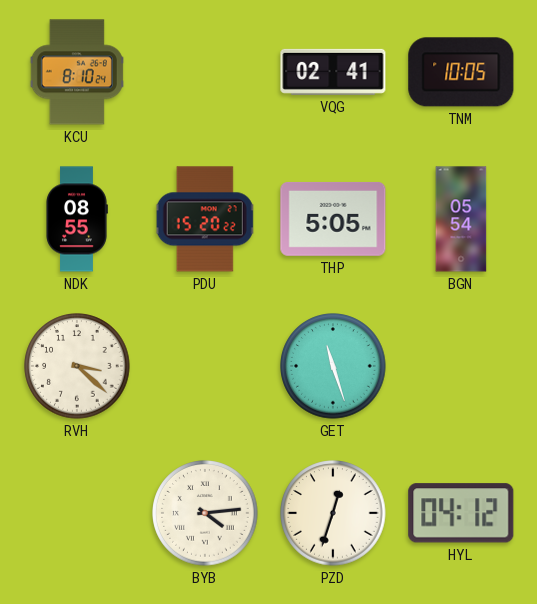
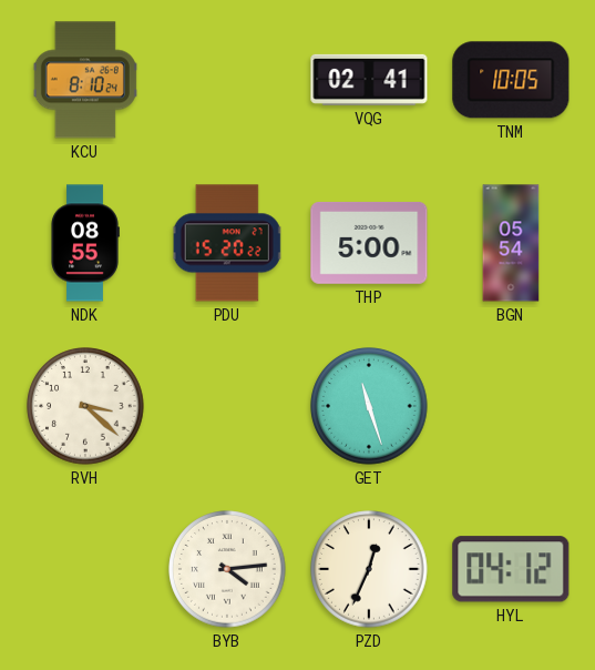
THP: 5:05 -> 5:00 (369, 243)
PZD: 12:33 -> 12:34 (369, 569)
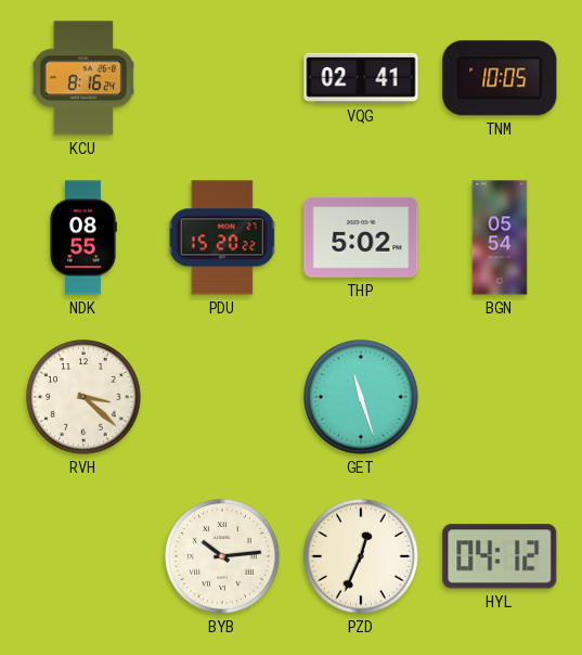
KCU: 8:10 -> 8:16 (83, 78)
THP: 5:00 -> 5:02 (361, 237)
BYB: 4:14 -> 10:14 (222, 556)
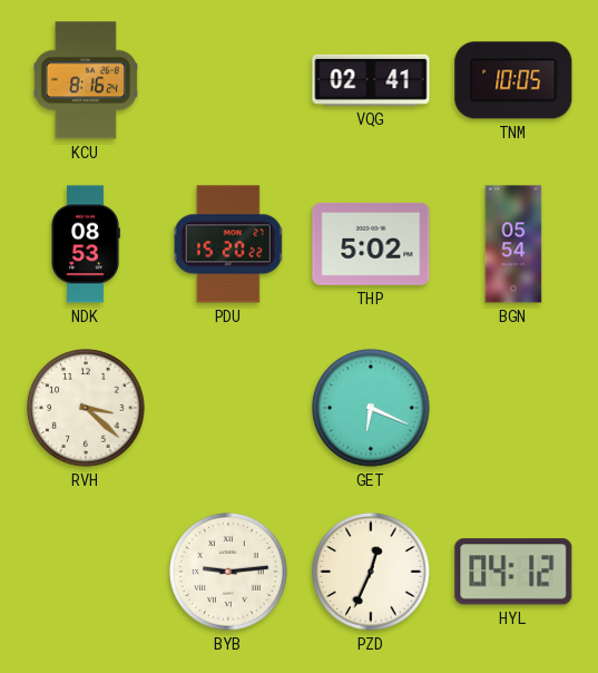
NDK: 08:55 -> 08:53 (86, 244)
GET: 11:27 -> 6:19 (371, 408)
BYB: 10:14 -> 9:14 (228, 572)
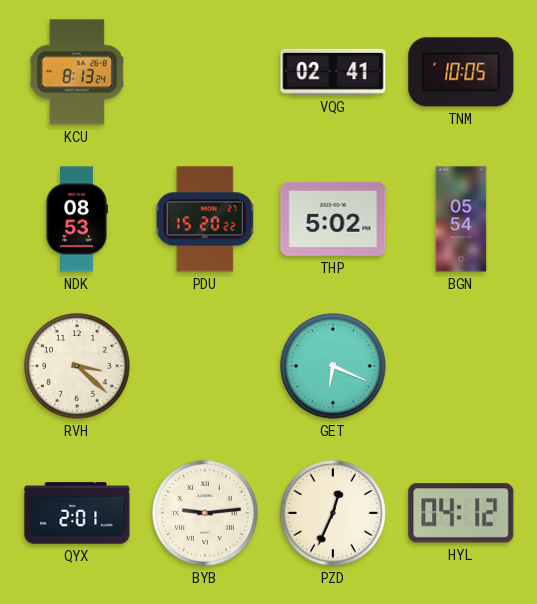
KCU: 8:16 -> 8:13 (77, 72)
QYX: none -> 2:01 (77, 513)
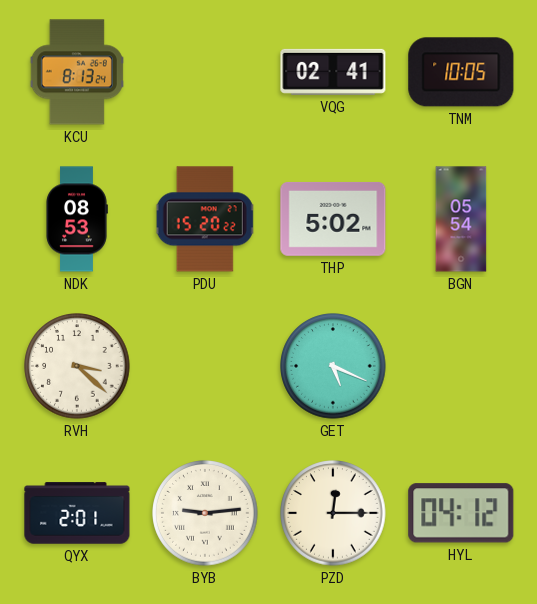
GET: 6:19 -> 5:19 (333, 366)
PZD: 12:34 -> 12:15 (333, 513)
